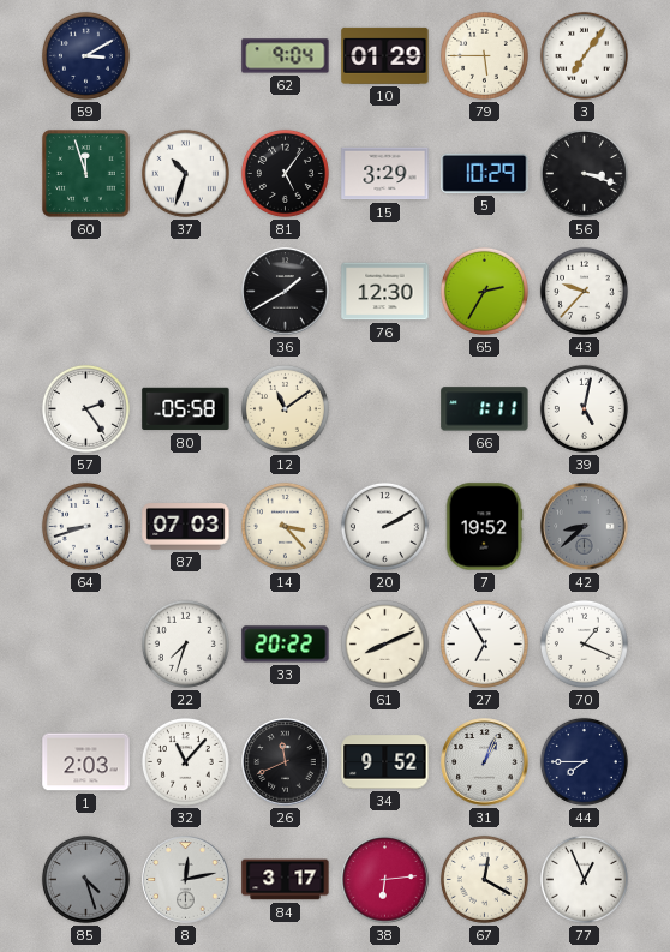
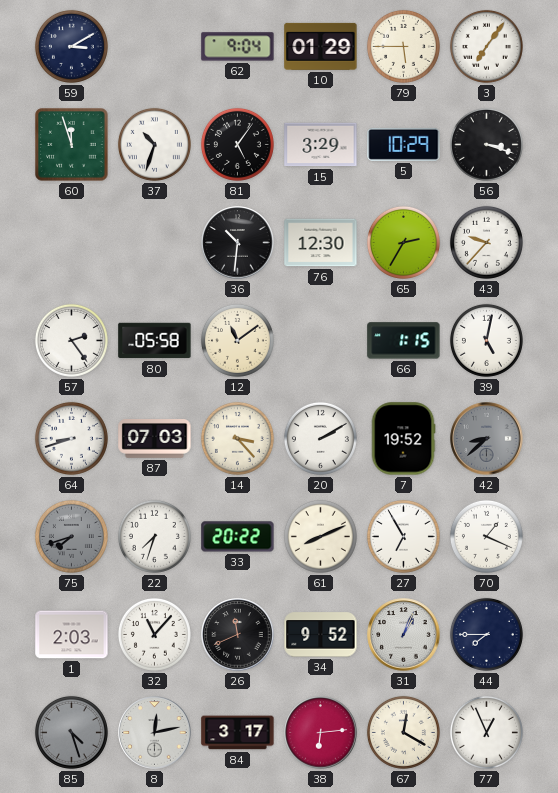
36: 1:40 -> 10:31 (238, 243)
66: 1:11 -> 1:15 (404, 341)
75: none -> 7:42 (71, 536)
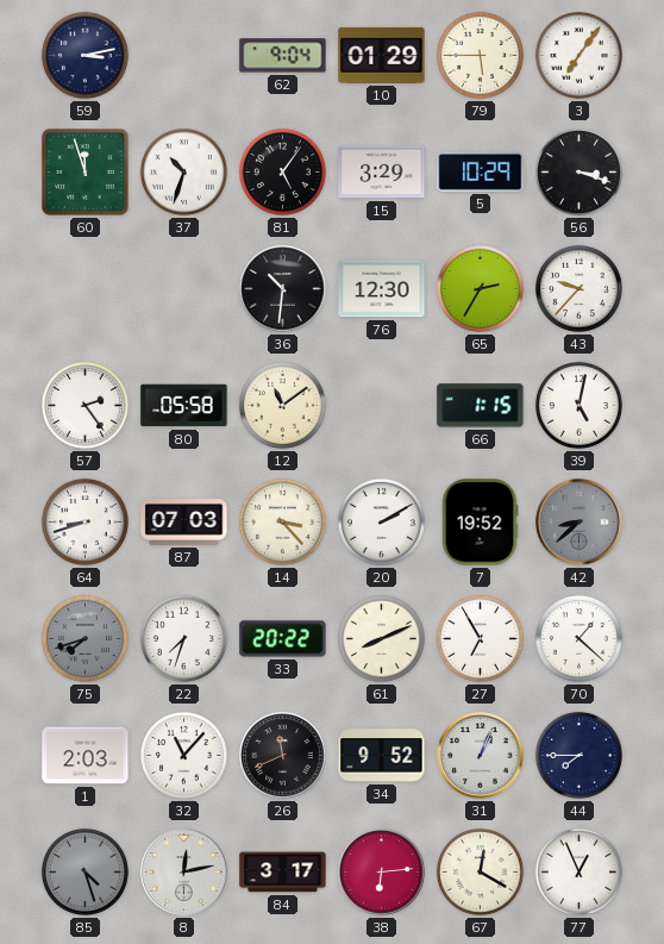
59: 3:10 -> 3:13 (84, 55)
70: 1:19 -> 1:22 (578, 638)
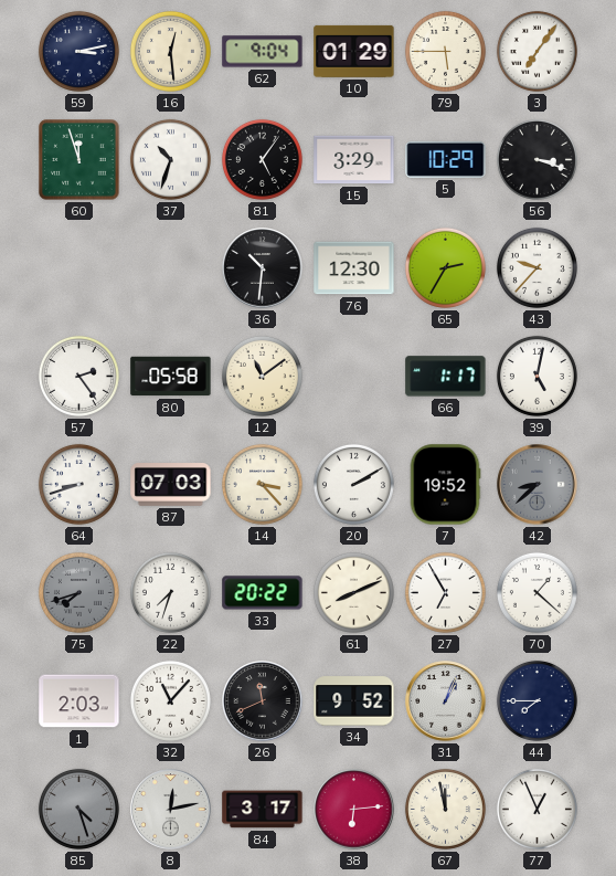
16: none -> 12:29 (170, 51)
66: 1:15 -> 1:17 (446, 377)
67: 12:20 -> 11:58 (445, 809)
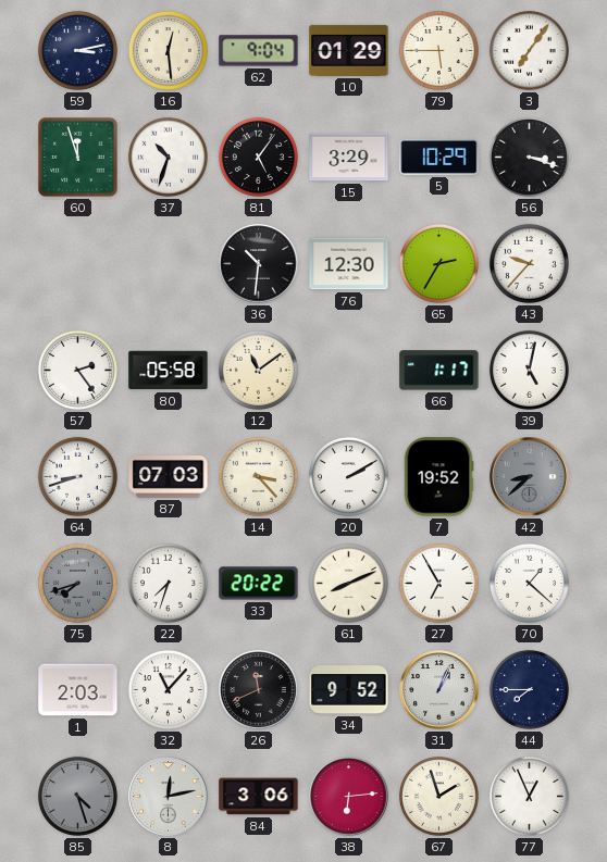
84: 3:17 -> 3:06 (259, 797)
67: 11:58 -> 1:57 (438, 796)
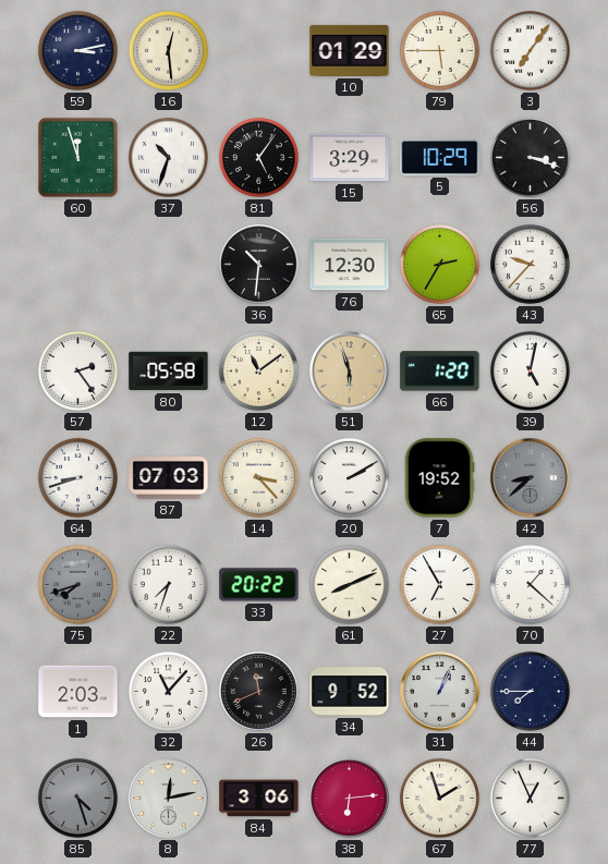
62: 9:04 -> none (259, 51)
51: none -> 5:57 (350, 372)
66: 1:17 -> 1:20 (440, 372)
